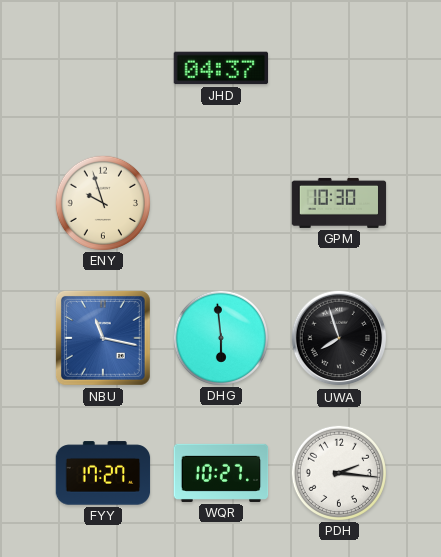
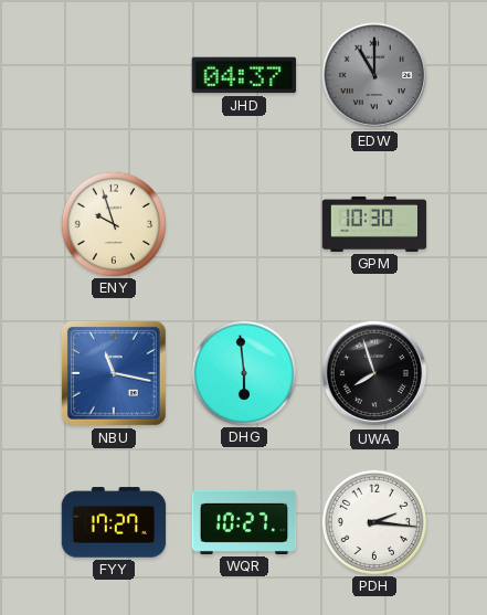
EDW: none -> 11:00 (374, 75)
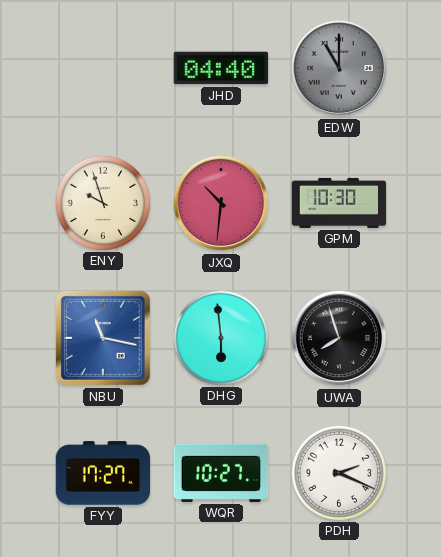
JHD: 04:37 -> 04:40 (221, 68)
JXQ: none -> 10:31 (221, 203)
PDH: 2:16 -> 2:19 (338, 472)
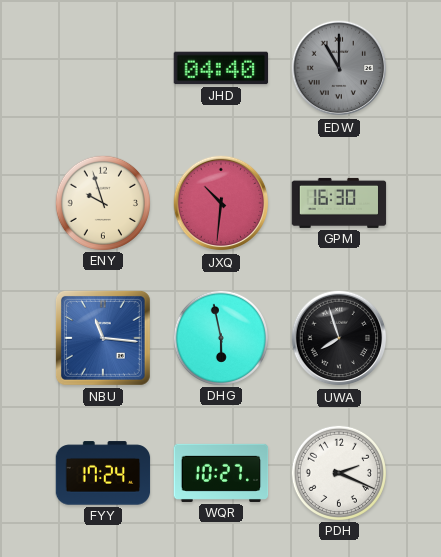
GPM: 10:30 -> 16:30 (339, 203)
NBU: 11:17 -> 11:16 (103, 338)
DHG: 5:59 -> 5:58 (220, 337)
FYY: 17:27 -> 17:24 (103, 473)
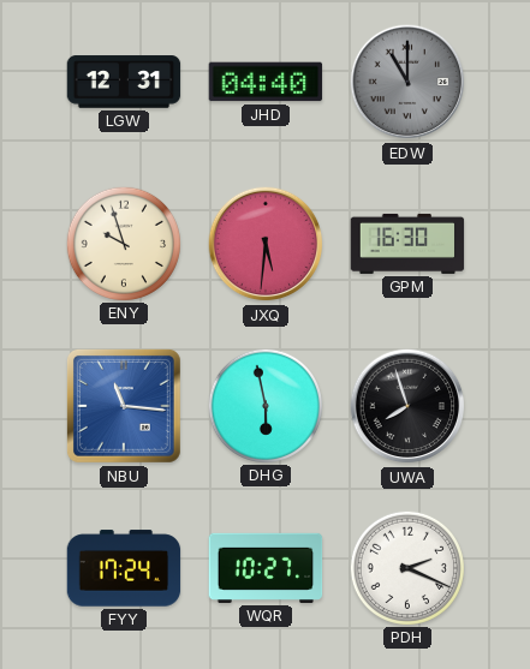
LGW: none -> 12:31 (124, 82)
JXQ: 10:31 -> 5:31 (266, 244)
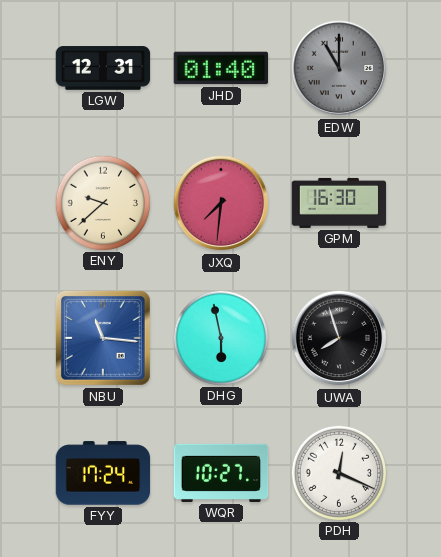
JHD: 04:40 -> 01:40 (221, 68)
ENY: 9:57 -> 9:38 (102, 202)
JXQ: 5:31 -> 7:31 (221, 203)
PDH: 2:19 -> 12:19 (338, 472)
